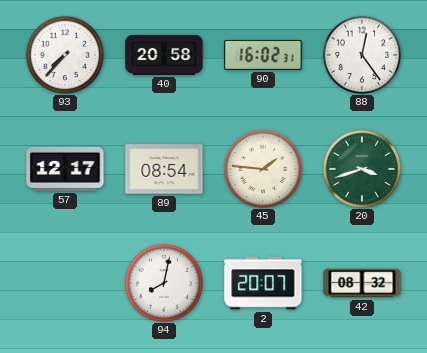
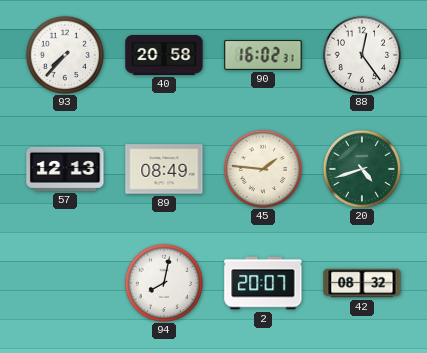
57: 12:17 -> 12:13 (65, 169)
89: 08:54 -> 08:49 (164, 169)
20: 3:42 -> 4:42 (361, 168)
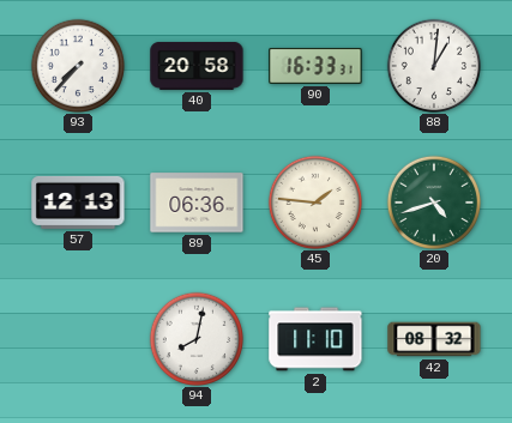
90: 16:02 -> 16:33 (315, 66)
88: 12:24 -> 1:01 (433, 65)
89: 08:49 -> 06:36 (197, 203)
2: 20:07 -> 11:10 (315, 339)
